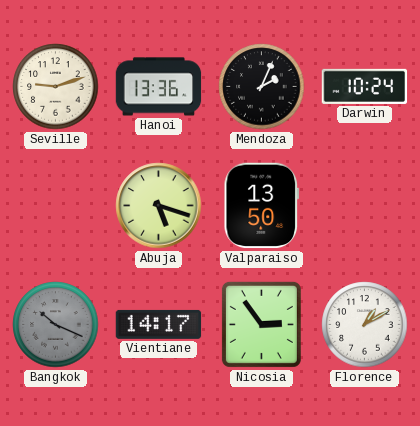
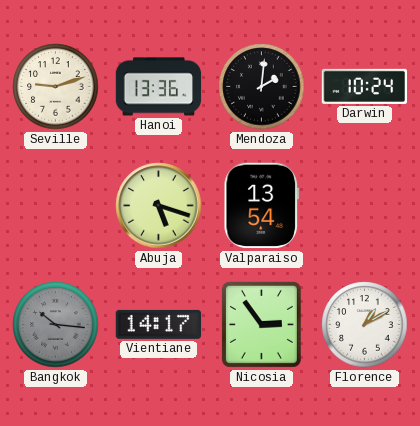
Mendoza: 2:04 -> 2:01 (262, 87)
Valparaiso: 13:50 -> 13:54 (261, 206)
Bangkok: 10:19 -> 10:16 (56, 325)
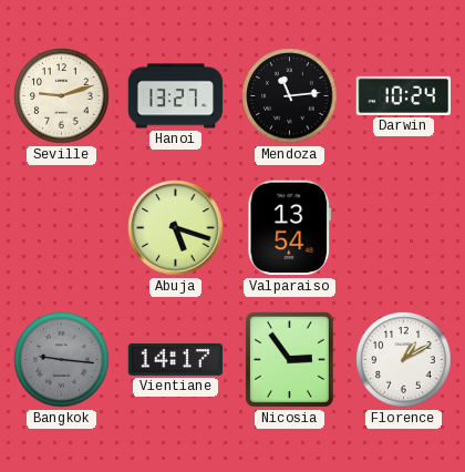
Hanoi: 13:36 -> 13:27 (176, 96)
Mendoza: 2:01 -> 11:14 (290, 96)
Bangkok: 10:16 -> 9:16 (62, 360)
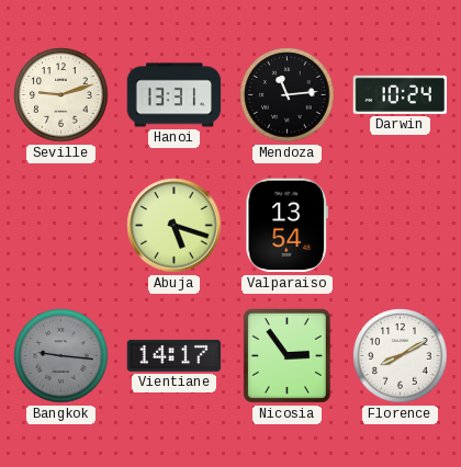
Hanoi: 13:27 -> 13:31 (175, 95)
Florence: 1:10 -> 8:10 (401, 356)
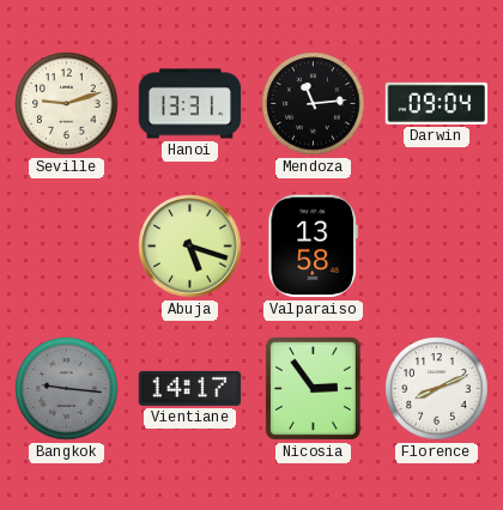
Darwin: 10:24 -> 09:04 (437, 103)
Valparaiso: 13:54 -> 13:58 (313, 247)
Florence: 8:10 -> 8:11 (437, 389)
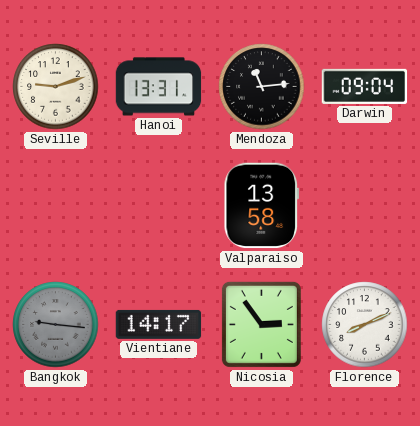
Abuja: 5:18 -> none (190, 247)
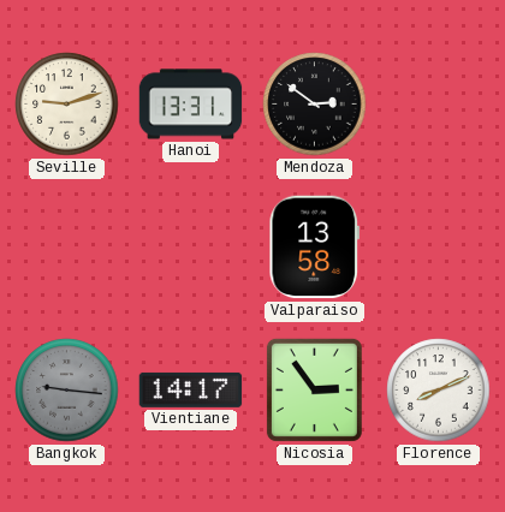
Mendoza: 11:14 -> 2:51 (315, 105)
Darwin: 09:04 -> none (365, 86)
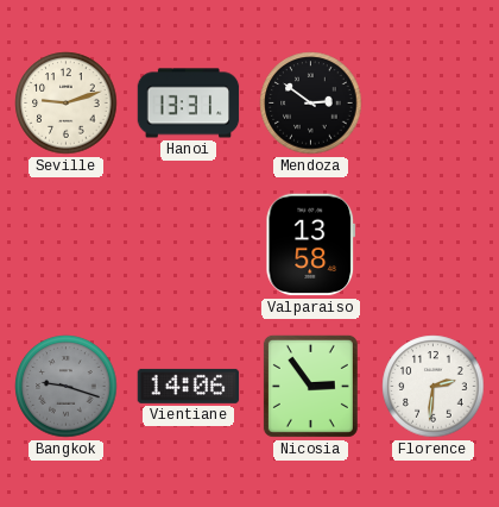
Bangkok: 9:16 -> 9:18 (67, 387)
Vientiane: 14:17 -> 14:06 (189, 386)
Florence: 8:11 -> 2:31 (434, 387)
